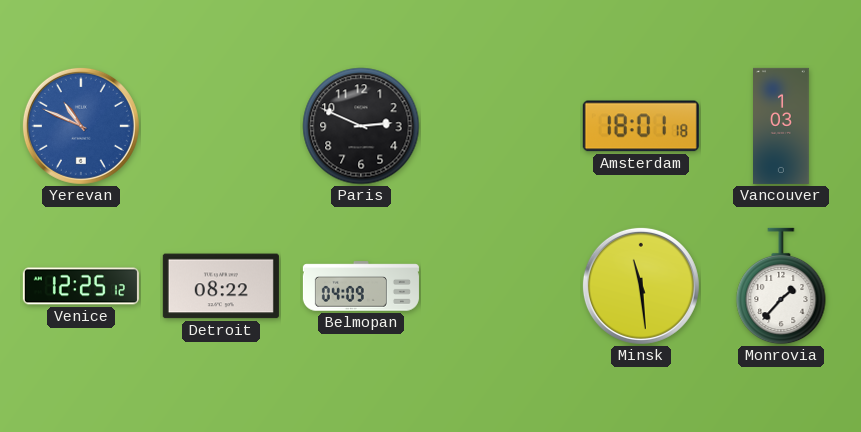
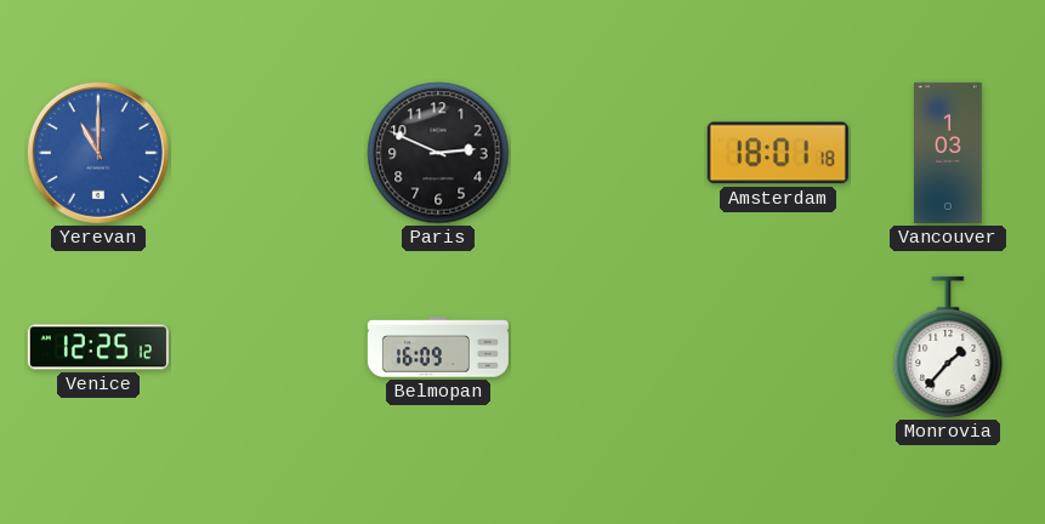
Yerevan: 10:49 -> 11:00 (98, 153)
Detroit: 08:22 -> none (221, 286)
Belmopan: 04:09 -> 16:09 (438, 347)
Minsk: 11:29 -> none (641, 286)
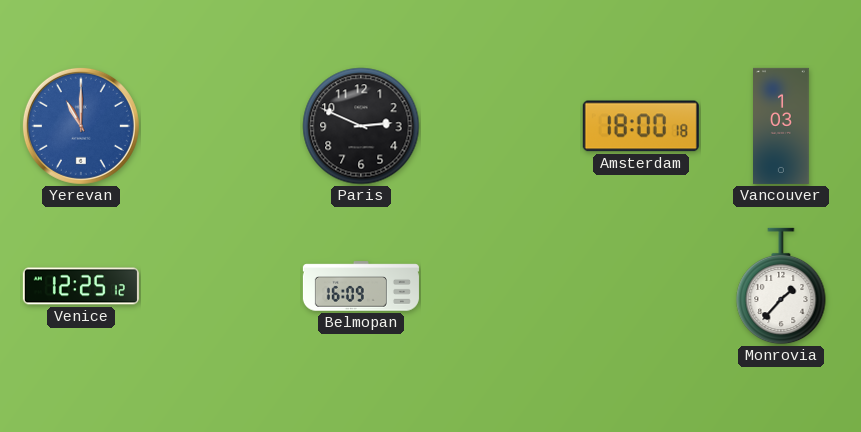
Amsterdam: 18:01 -> 18:00 (641, 126)
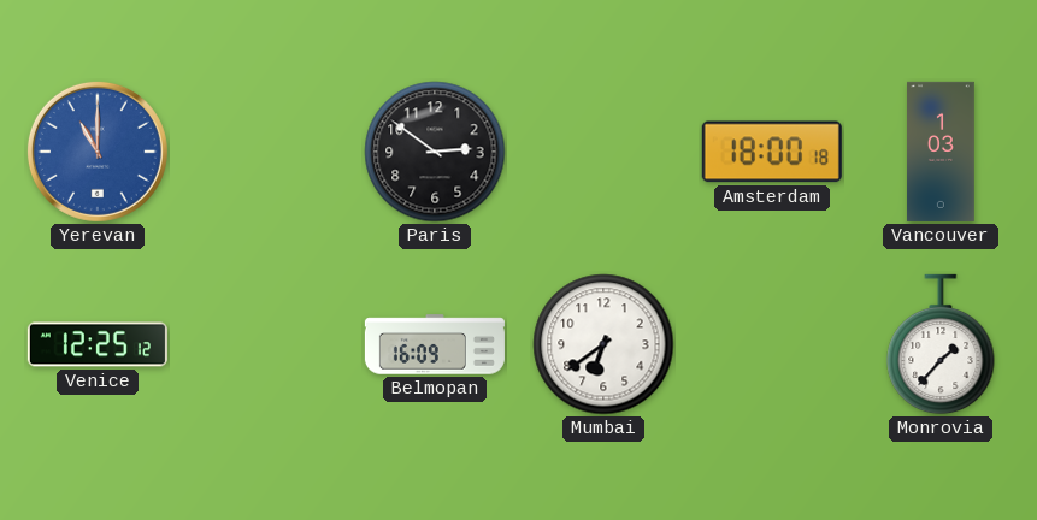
Paris: 2:49 -> 2:51 (435, 152)
Mumbai: none -> 6:39 (603, 344)
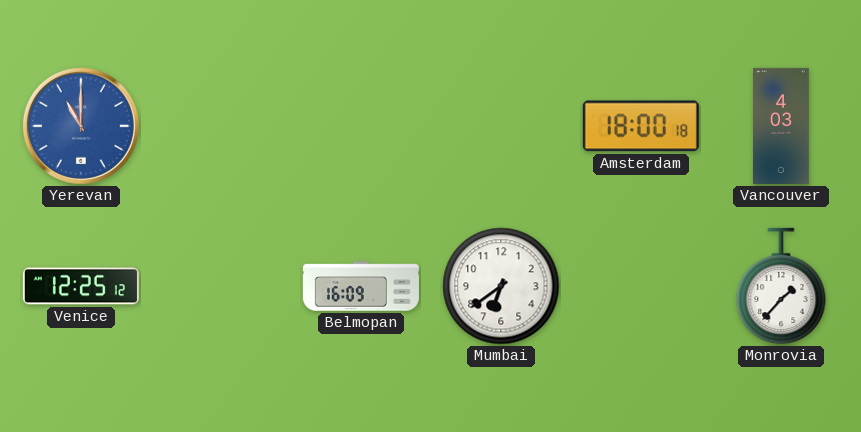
Paris: 2:51 -> none (435, 152)
Vancouver: 1:03 -> 4:03 (782, 126)
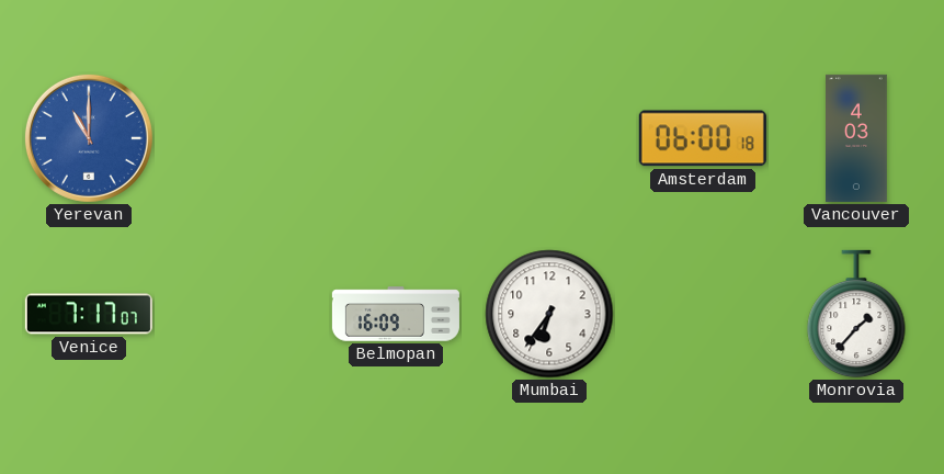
Amsterdam: 18:00 -> 06:00 (703, 138)
Venice: 12:25 -> 7:17 (89, 314)
Mumbai: 6:39 -> 6:36 (549, 314)
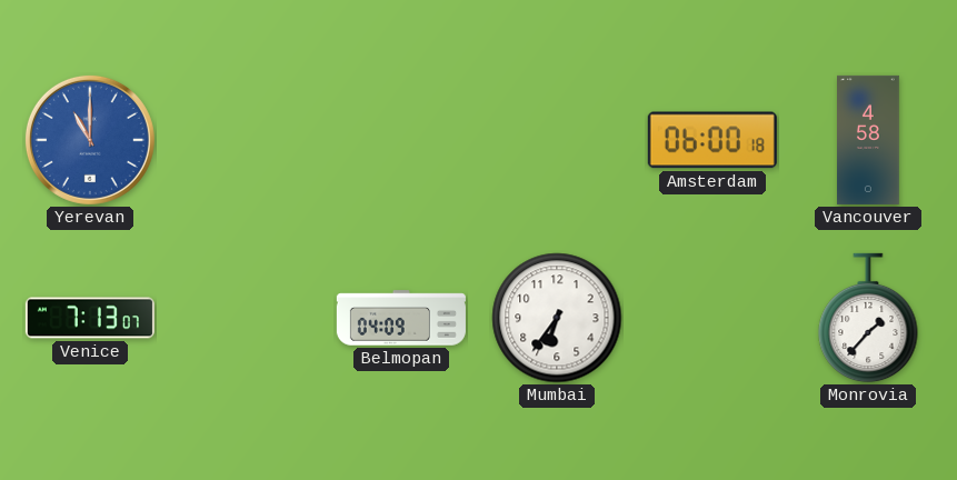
Vancouver: 4:03 -> 4:58 (869, 140)
Venice: 7:17 -> 7:13 (90, 318)
Belmopan: 16:09 -> 04:09 (401, 318)
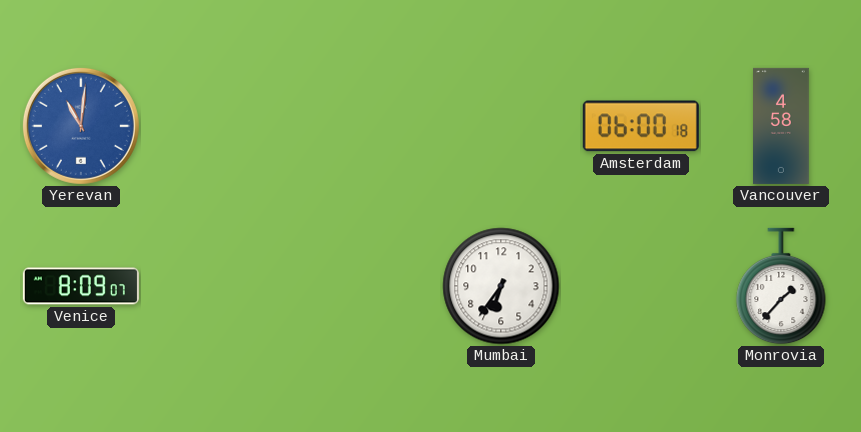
Yerevan: 11:00 -> 11:01 (81, 126)
Venice: 7:13 -> 8:09 (81, 286)
Belmopan: 04:09 -> none (401, 318)
